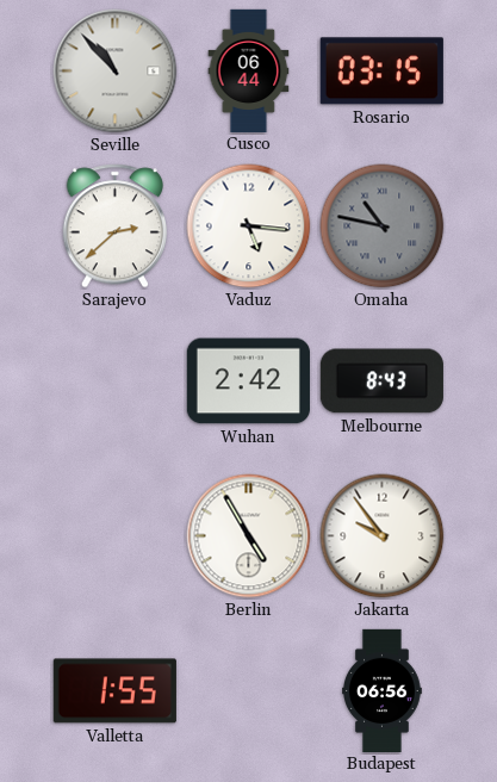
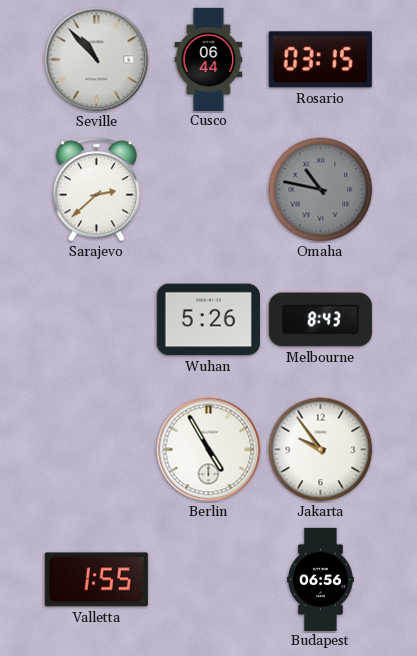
Vaduz: 5:16 -> none (249, 226)
Wuhan: 2:42 -> 5:26 (208, 320)
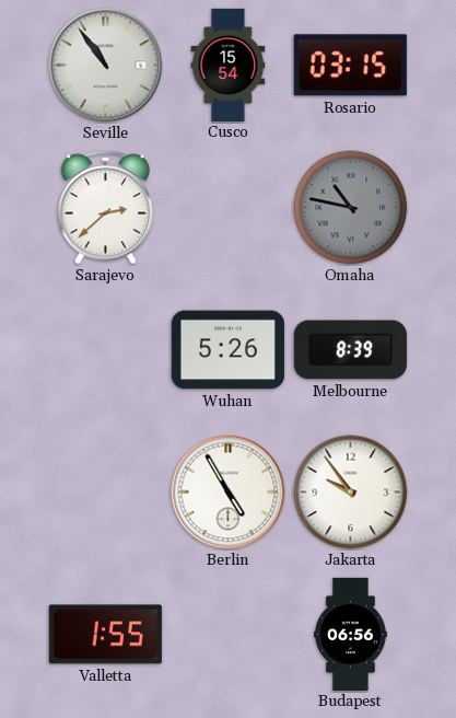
Seville: 10:53 -> 10:54 (106, 66)
Cusco: 06:44 -> 15:54 (229, 65)
Melbourne: 8:43 -> 8:39 (350, 350)
